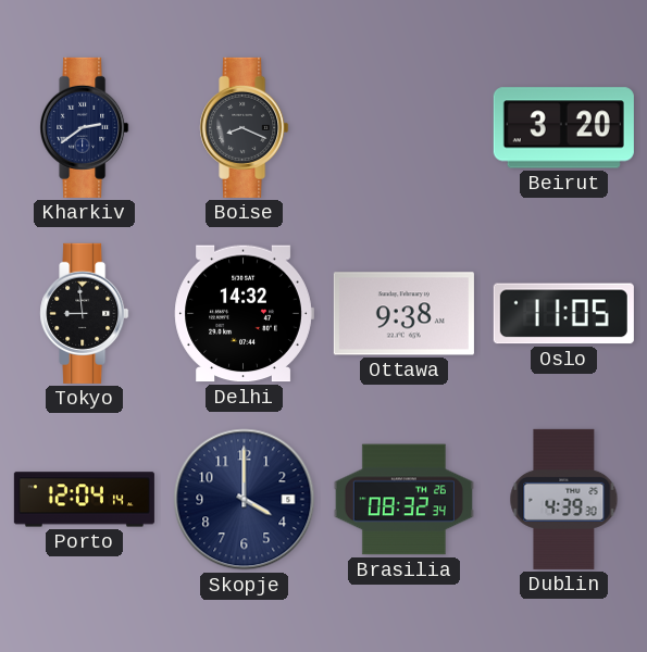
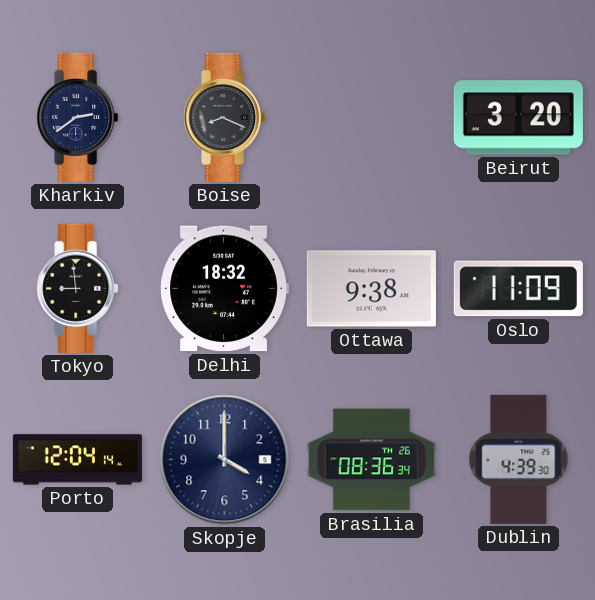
Delhi: 14:32 -> 18:32 (224, 289)
Oslo: 11:05 -> 11:09 (518, 289)
Brasilia: 08:32 -> 08:36 (371, 460)
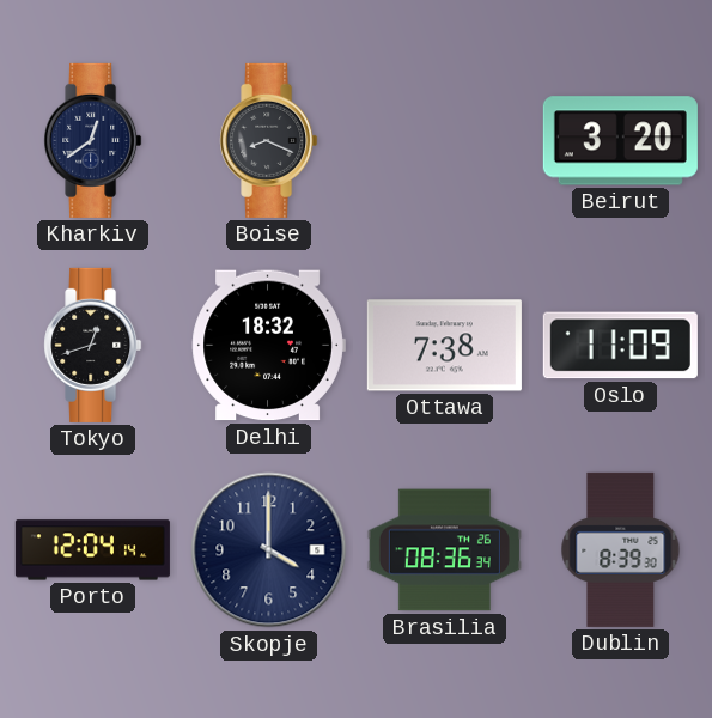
Kharkiv: 2:39 -> 12:39 (93, 140)
Tokyo: 8:59 -> 12:42 (93, 345)
Ottawa: 9:38 -> 7:38 (444, 346)
Dublin: 4:39 -> 8:39 (621, 549)
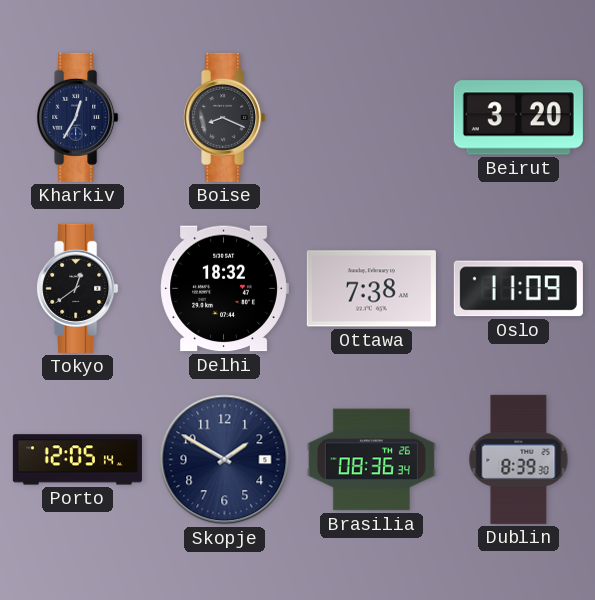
Kharkiv: 12:39 -> 12:35 (78, 117)
Tokyo: 12:42 -> 12:39 (78, 288)
Porto: 12:04 -> 12:05 (77, 460)
Skopje: 4:00 -> 1:50 (225, 460)
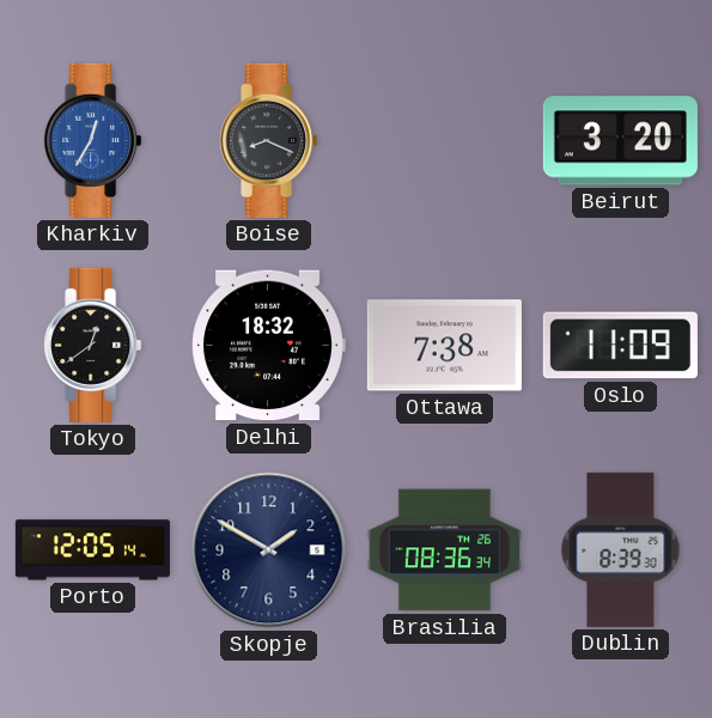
Kharkiv dial: navy -> blue (93, 140)
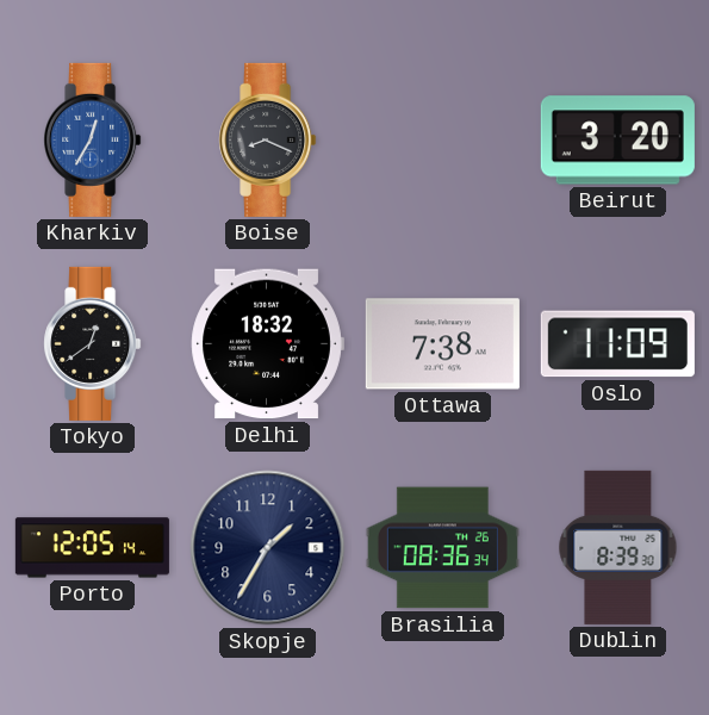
Skopje: 1:50 -> 1:35 (268, 548)
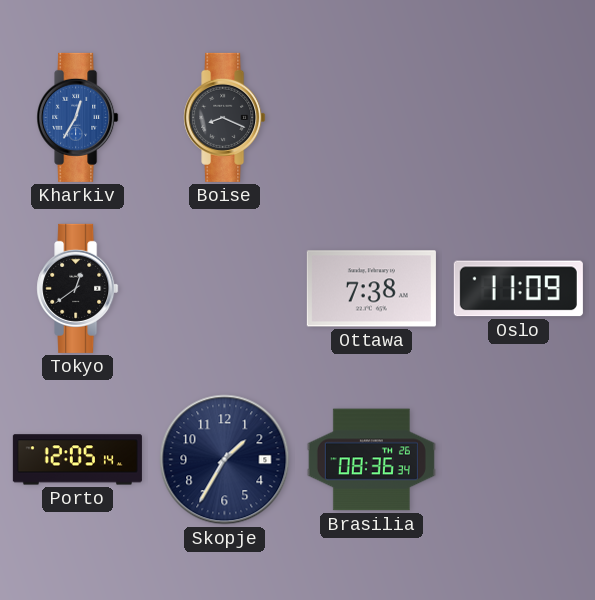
Beirut: 3:20 -> none (617, 141)
Delhi: 18:32 -> none (267, 344)
Dublin: 8:39 -> none (618, 547)
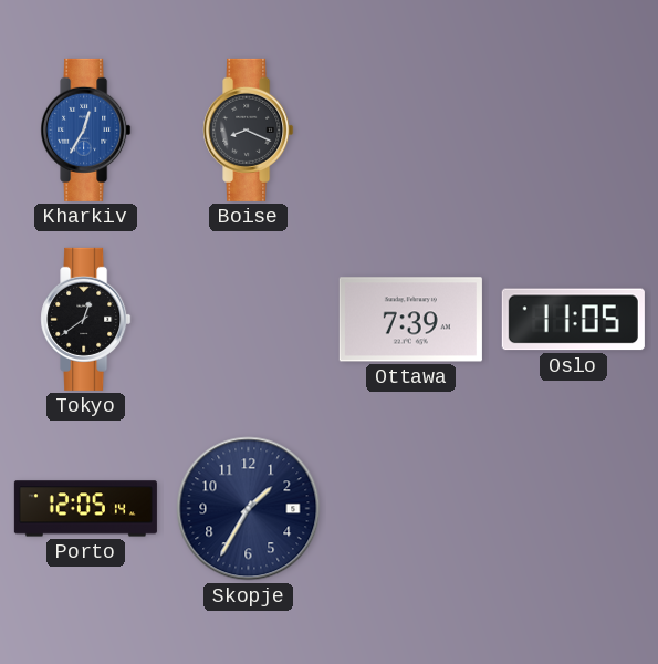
Ottawa: 7:38 -> 7:39 (410, 320)
Oslo: 11:09 -> 11:05 (573, 320)
Brasilia: 08:36 -> none (371, 460)
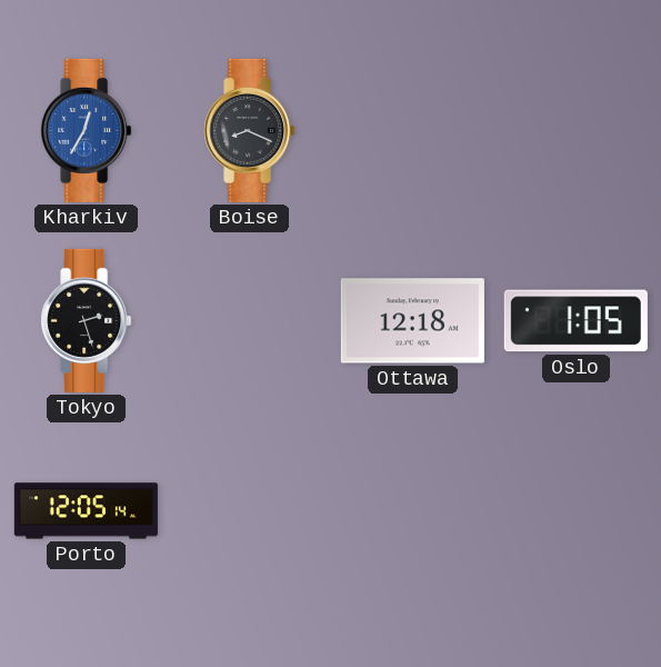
Tokyo: 12:39 -> 2:27 (87, 320)
Ottawa: 7:39 -> 12:18 (412, 321)
Oslo: 11:05 -> 1:05 (575, 321)
Skopje: 1:35 -> none (249, 509)
